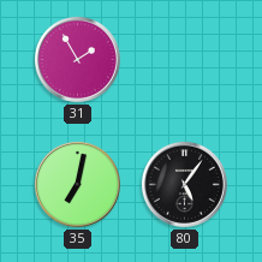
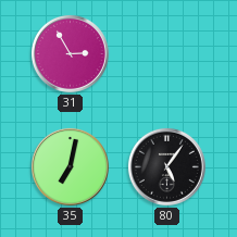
31: 1:55 -> 2:55 (70, 53)
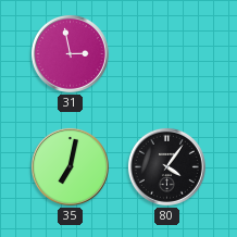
31: 2:55 -> 2:58 (70, 53)
80: 5:06 -> 4:06 (166, 166)
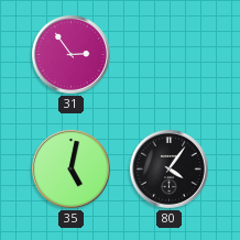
31: 2:58 -> 2:54 (70, 54)
35: 7:02 -> 5:02 (70, 168)
